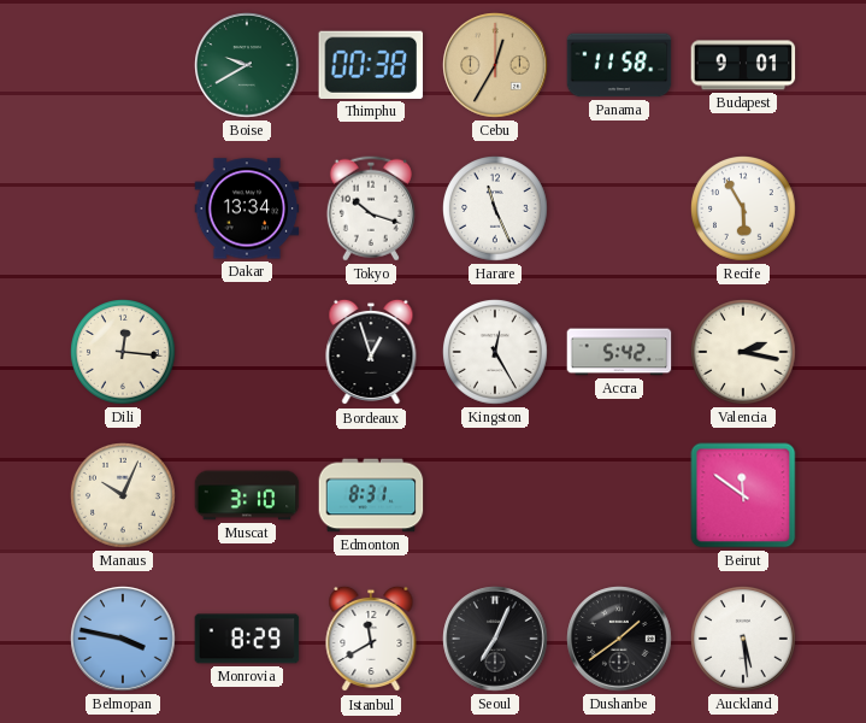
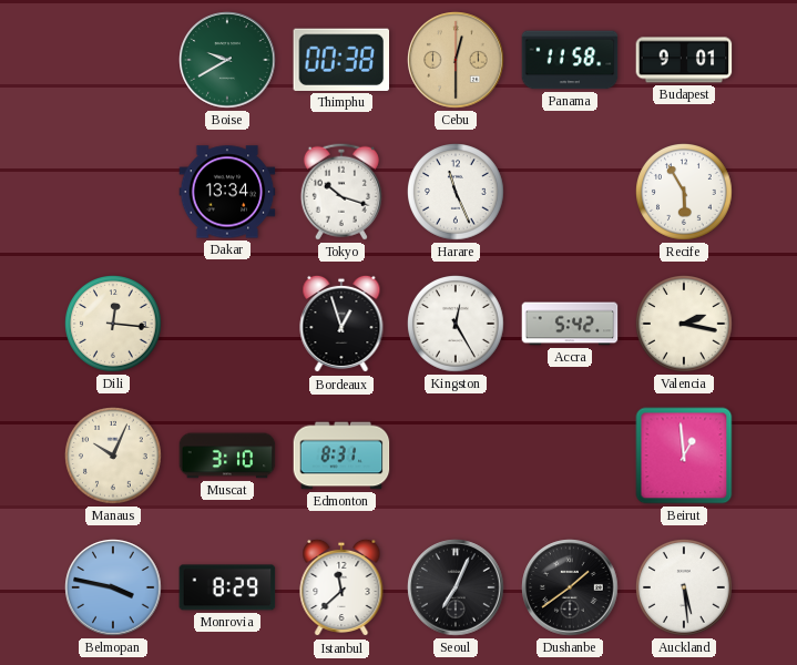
Cebu: 12:35 -> 12:30 (456, 60)
Beirut: 11:51 -> 12:59 (684, 456)
Istanbul: 11:40 -> 11:38 (341, 587)
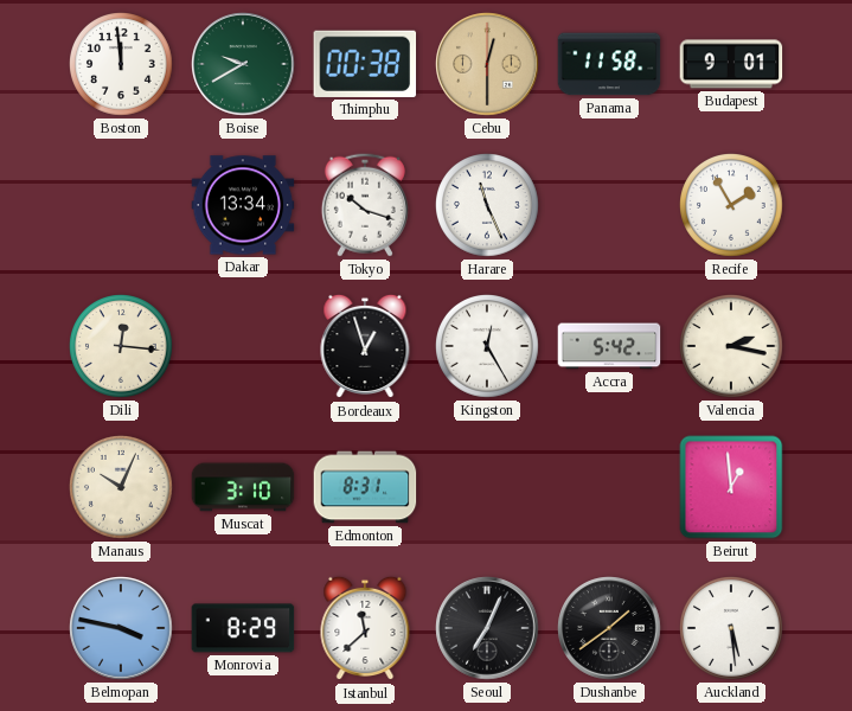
Boston: none -> 11:59 (122, 65)
Recife: 5:55 -> 1:55 (732, 206)
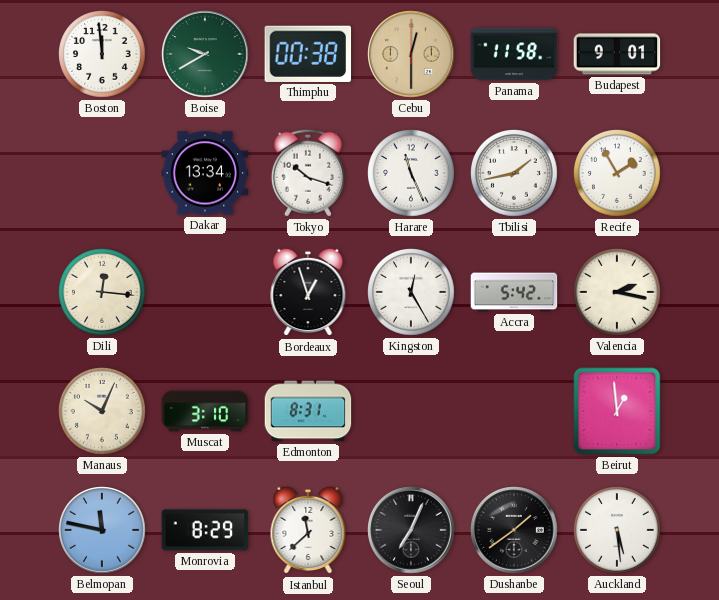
Tbilisi: none -> 1:43 (515, 174)
Belmopan: 3:47 -> 11:47 (102, 530)
